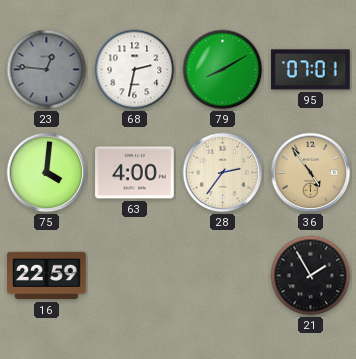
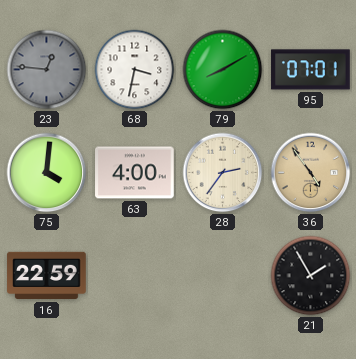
68: 2:32 -> 3:32 (135, 70)
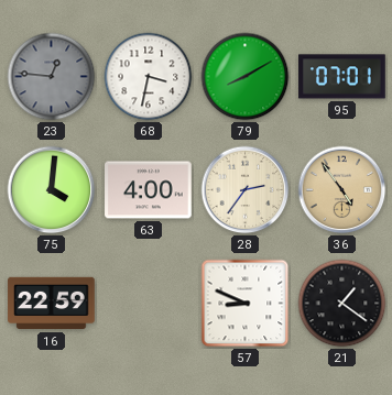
57: none -> 8:49 (246, 304)
21: 1:55 -> 1:21 (342, 304)
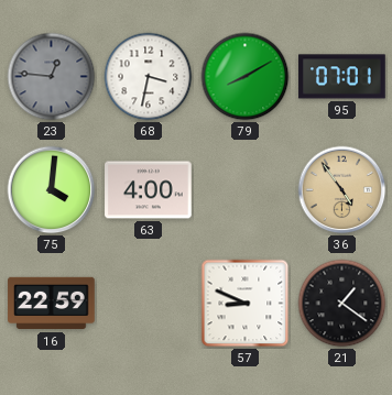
28: 2:36 -> none (246, 190)
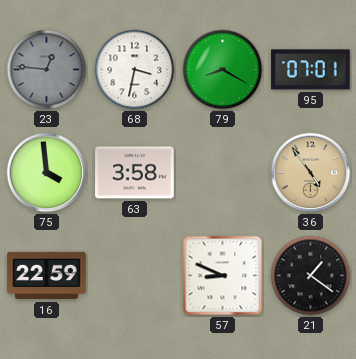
79: 8:10 -> 8:20 (223, 70)
75: 4:01 -> 3:59 (47, 173)
63: 4:00 -> 3:58 (135, 173)
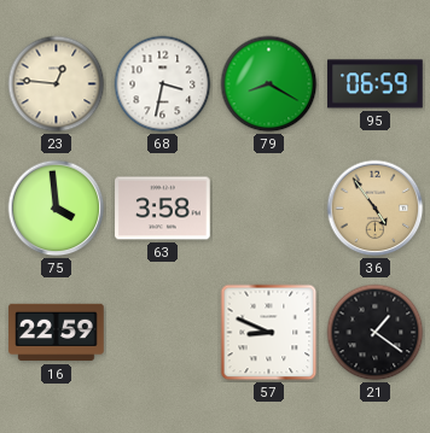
23 dial: grey -> cream (57, 84)
95: 07:01 -> 06:59 (376, 84)
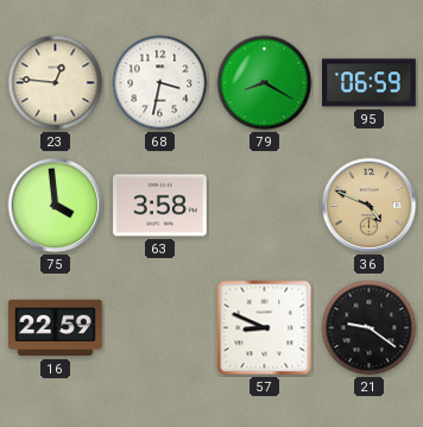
36: 4:54 -> 4:49 (370, 206)
21: 1:21 -> 9:21 (370, 328)
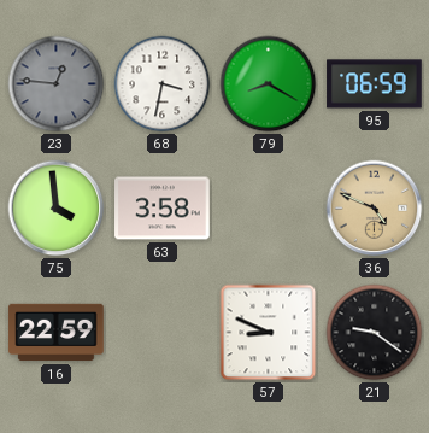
23 dial: cream -> grey (57, 84)
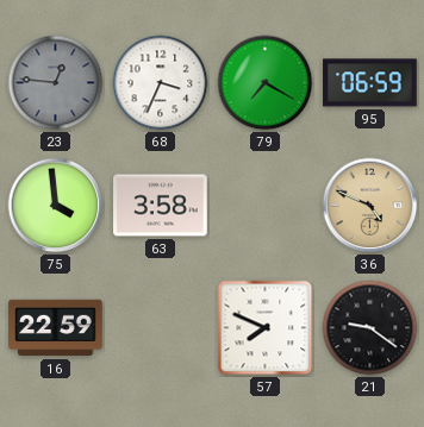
68: 3:32 -> 3:34 (161, 83)
79: 8:20 -> 7:20 (266, 83)
57: 8:49 -> 7:49 (266, 328)
